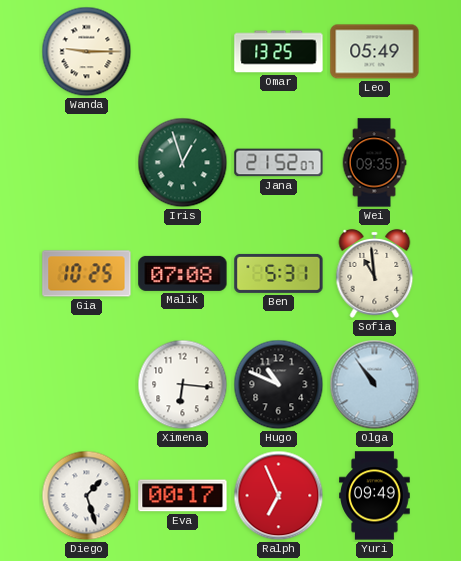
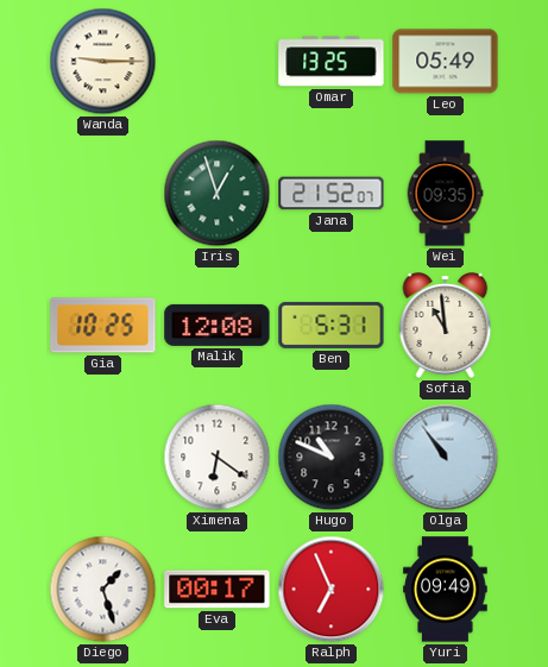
Malik: 07:08 -> 12:08 (218, 325)
Ximena: 6:16 -> 6:21 (218, 458)
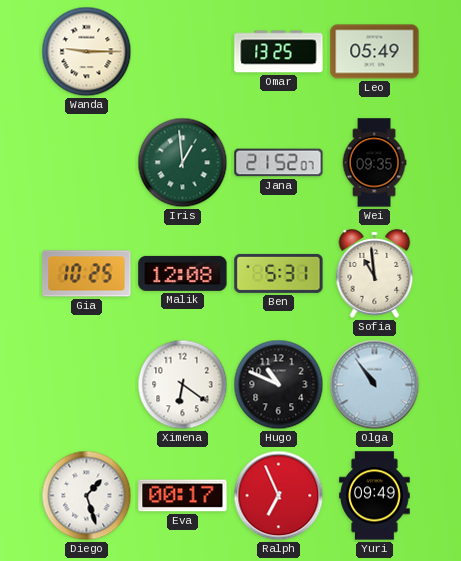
Iris: 12:57 -> 12:59 (183, 163)
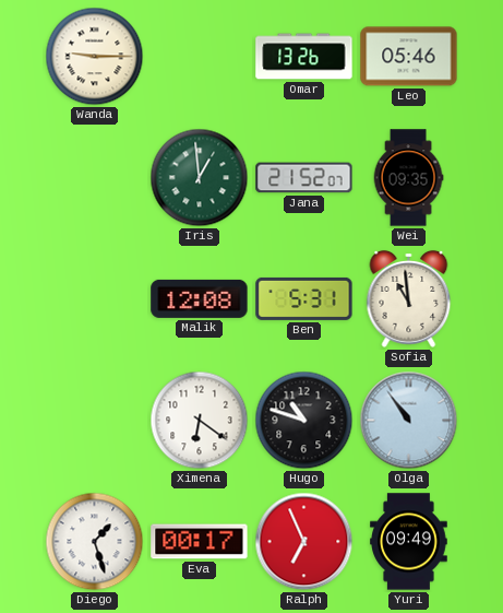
Omar: 13:25 -> 13:26 (304, 57)
Leo: 05:49 -> 05:46 (409, 57)
Gia: 10:25 -> none (87, 274)
Hugo: 10:49 -> 10:48 (304, 421)
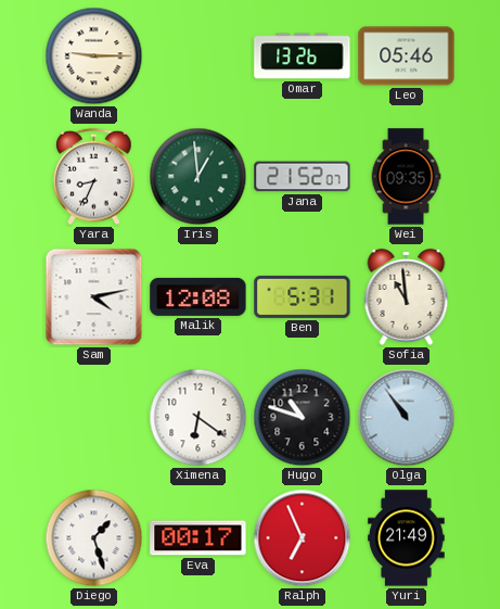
Yara: none -> 8:34 (94, 177)
Sam: none -> 4:13 (94, 297)
Yuri: 09:49 -> 21:49 (407, 538)
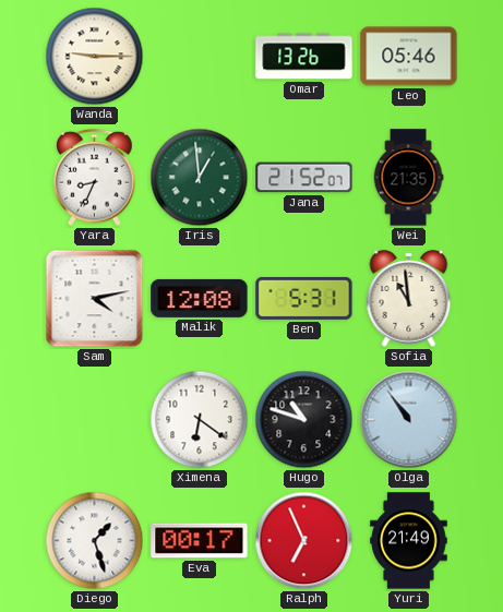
Wei: 09:35 -> 21:35 (408, 178)
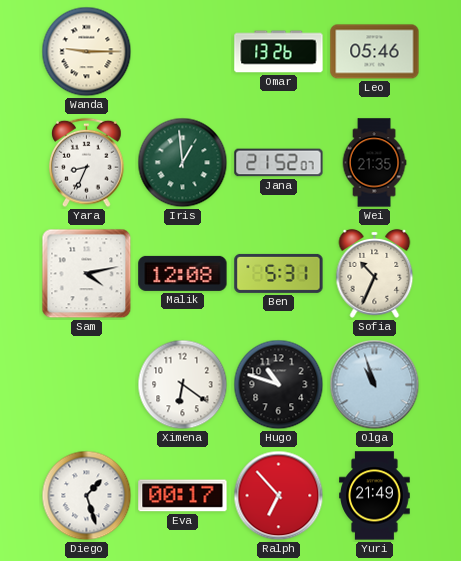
Sofia: 10:59 -> 10:34 (375, 273)
Olga: 10:54 -> 10:57 (375, 385)
Ralph: 6:56 -> 6:53 (279, 496)
